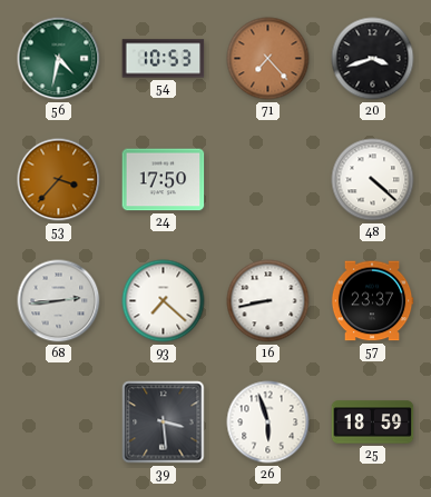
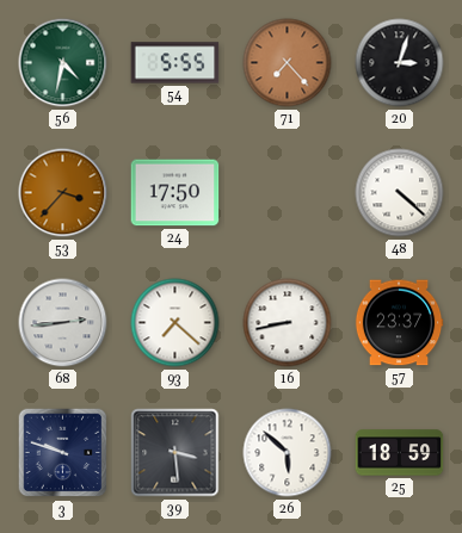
54: 10:53 -> 5:55 (175, 63)
20: 3:42 -> 3:03 (400, 63)
3: none -> 9:48 (63, 453)
26: 5:57 -> 5:52 (288, 453)
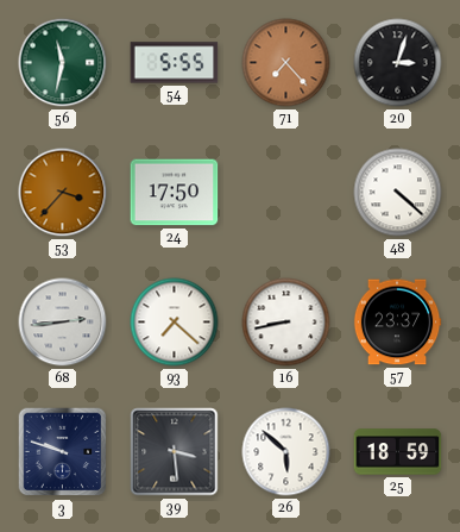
56: 4:32 -> 11:32 (63, 63)
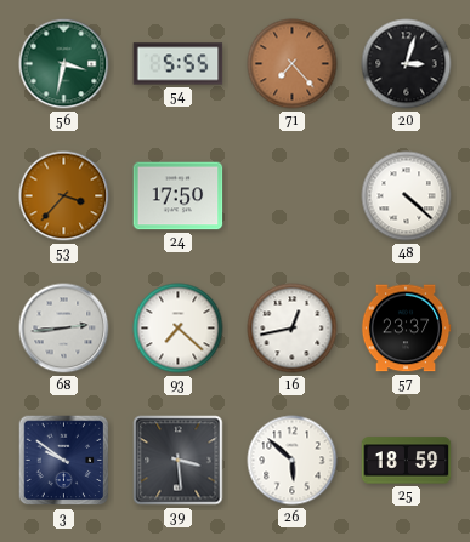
56: 11:32 -> 3:32 (64, 64)
16: 8:43 -> 12:43 (293, 329)
3: 9:48 -> 9:51 (64, 461)
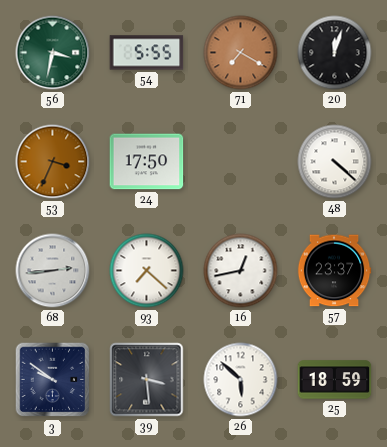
71: 7:23 -> 7:20 (241, 53)
20: 3:03 -> 12:03 (335, 53)
53: 3:37 -> 3:34 (53, 162)
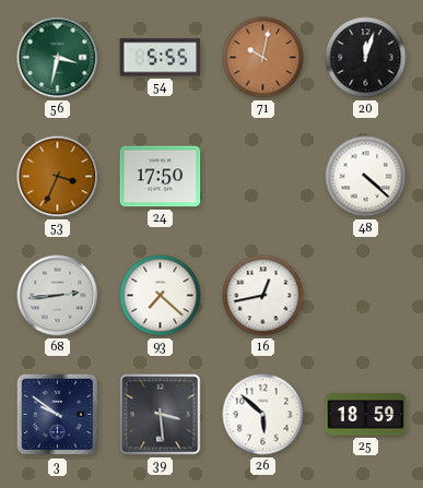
71: 7:20 -> 10:02 (263, 58)
57: 23:37 -> none (334, 271)
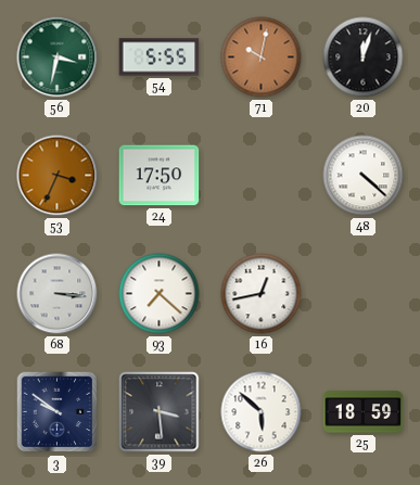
68: 2:44 -> 3:16 (58, 294)
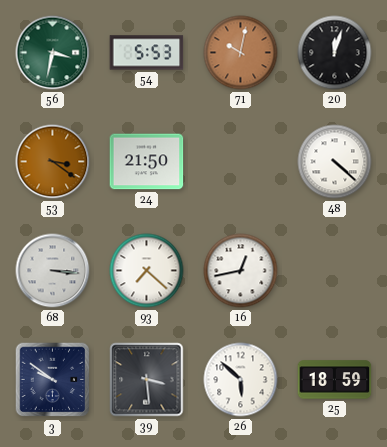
54: 5:55 -> 5:53 (147, 53)
53: 3:34 -> 3:21 (53, 162)
24: 17:50 -> 21:50 (147, 162)
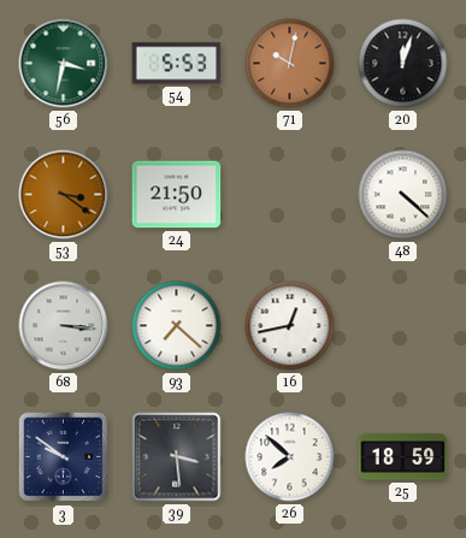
26: 5:52 -> 7:52 (290, 457)
